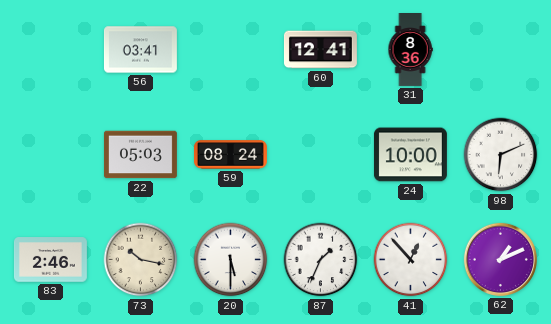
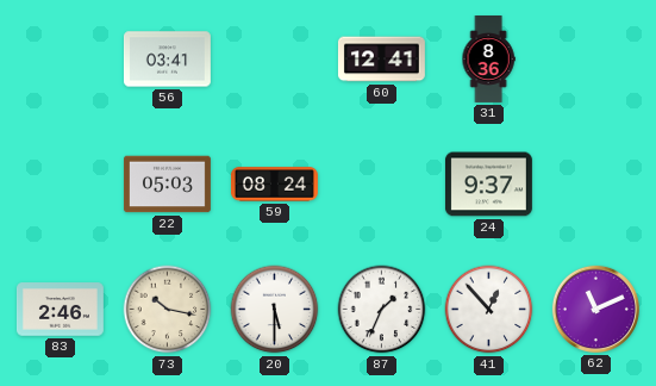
24: 10:00 -> 9:37 (488, 185)
98: 6:11 -> none (501, 155)
62: 1:11 -> 11:11 (595, 309)
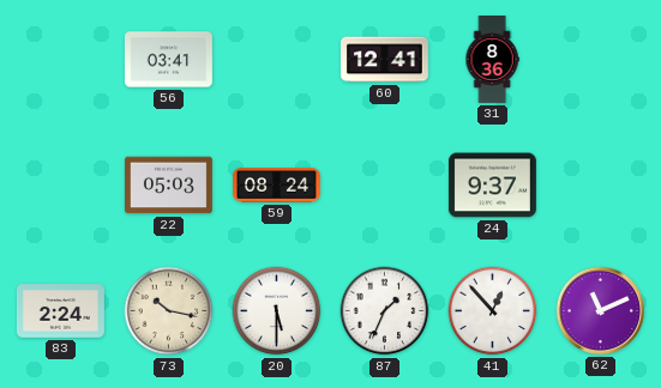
83: 2:46 -> 2:24 (60, 311)
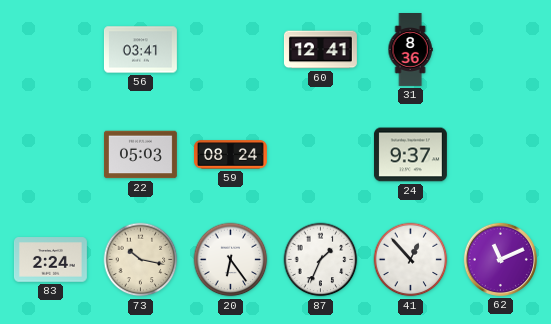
20: 5:30 -> 6:24 (231, 260)
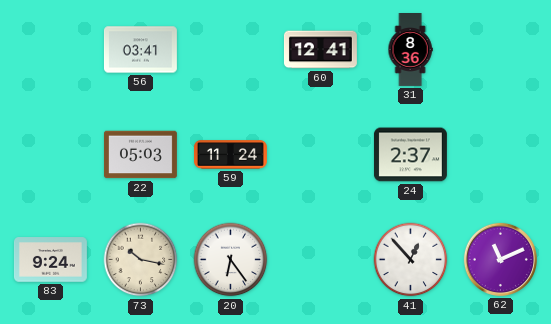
59: 08:24 -> 11:24 (230, 155)
24: 9:37 -> 2:37 (410, 155)
83: 2:24 -> 9:24 (50, 260)
87: 1:34 -> none (321, 260)
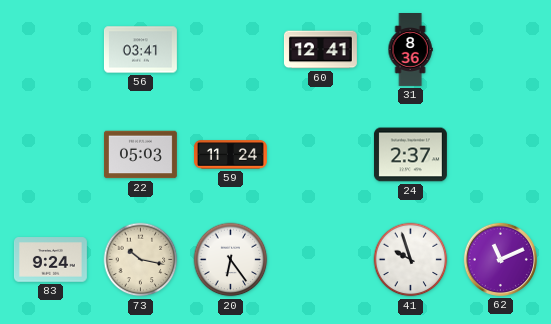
41: 12:53 -> 9:57 (411, 260)
